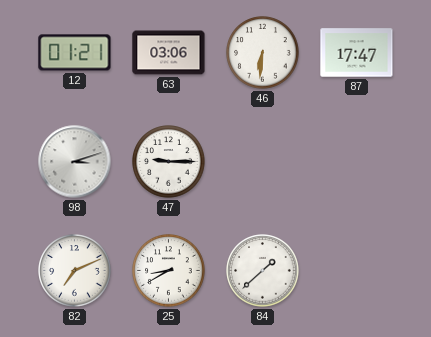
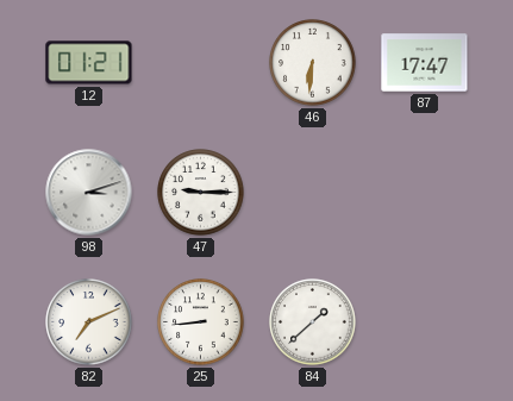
63: 03:06 -> none (169, 53)
25: 8:40 -> 8:44 (201, 322)
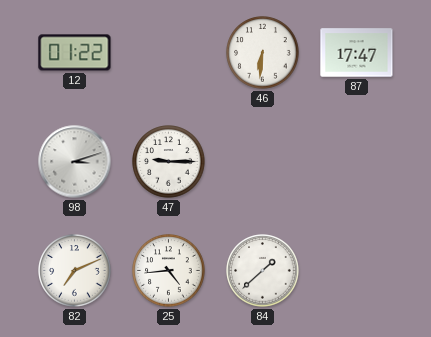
12: 01:21 -> 01:22 (75, 53)
25: 8:44 -> 4:44 (169, 271)
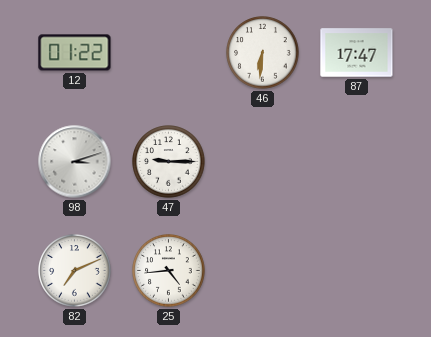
84: 1:38 -> none (263, 271)
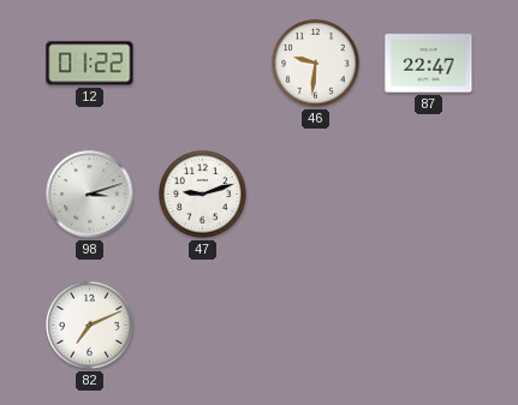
46: 6:31 -> 9:31 (316, 64)
87: 17:47 -> 22:47 (429, 64)
47: 9:15 -> 9:12 (203, 195)
25: 4:44 -> none (169, 271)
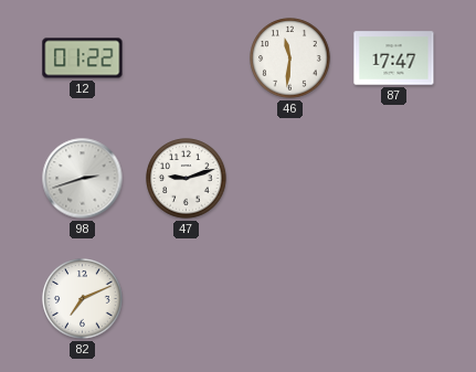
46: 9:31 -> 11:31 (290, 59)
87: 22:47 -> 17:47 (394, 59)
98: 3:12 -> 2:42 (83, 179)
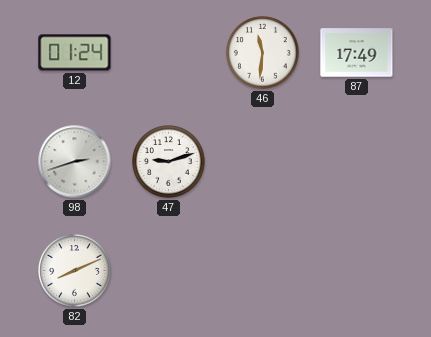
12: 01:22 -> 01:24 (75, 53)
87: 17:47 -> 17:49 (357, 53)
82: 7:11 -> 8:11 (75, 271)
